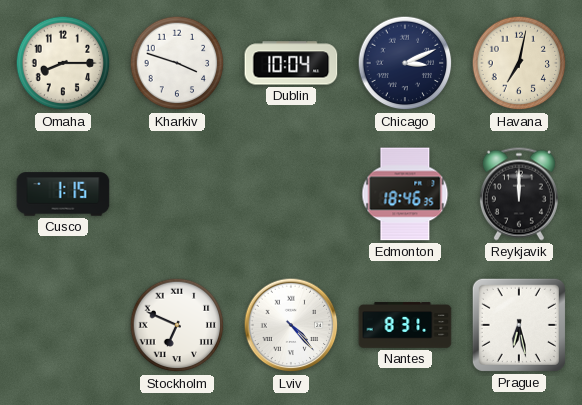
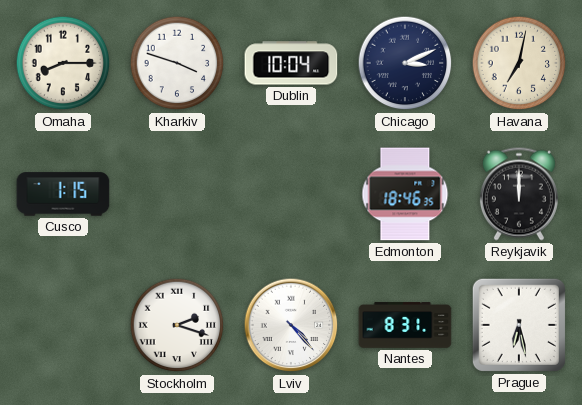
Stockholm: 6:49 -> 2:18 (177, 325)
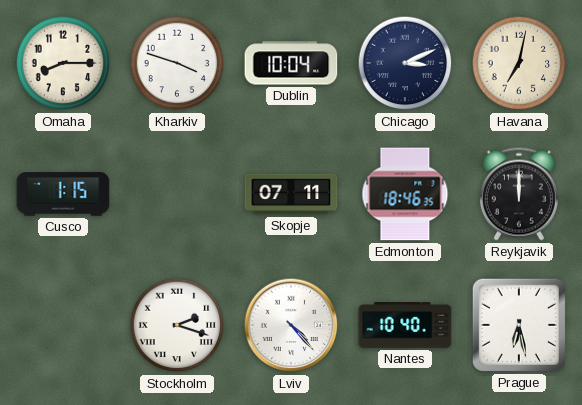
Skopje: none -> 07:11 (291, 194)
Nantes: 8:31 -> 10:40 (405, 325)
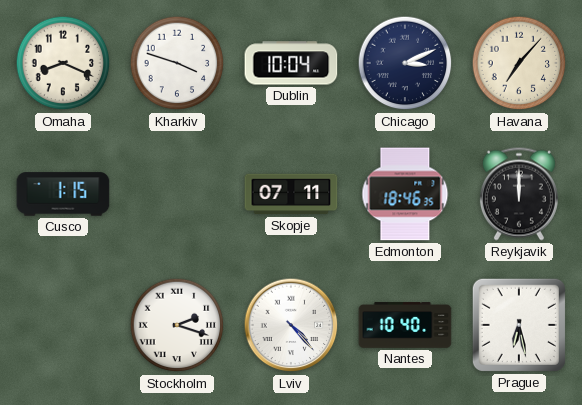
Omaha: 8:15 -> 8:19 (63, 63)
Havana: 7:02 -> 7:07 (519, 63)
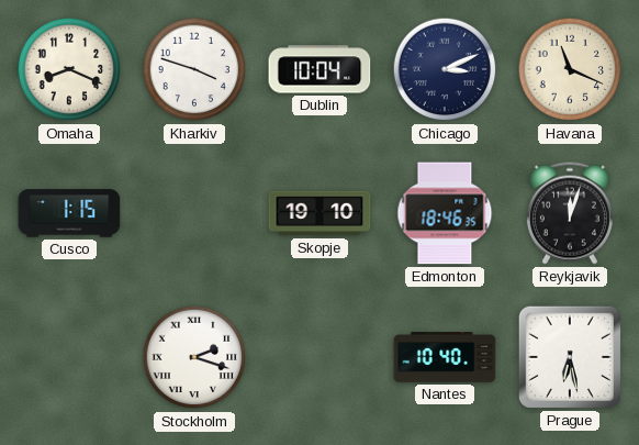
Havana: 7:07 -> 11:19 (570, 69)
Skopje: 07:11 -> 19:10 (319, 213)
Reykjavik: 12:00 -> 12:03 (570, 213)
Lviv: 4:23 -> none (291, 325)
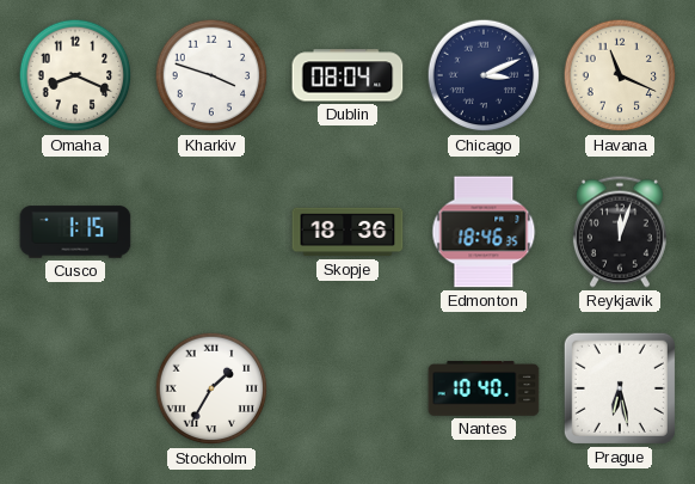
Dublin: 10:04 -> 08:04 (347, 75)
Skopje: 19:10 -> 18:36 (347, 232)
Stockholm: 2:18 -> 1:35 (211, 388)
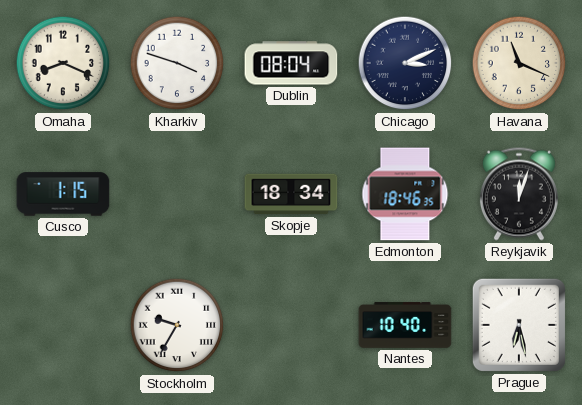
Skopje: 18:36 -> 18:34 (291, 194)
Stockholm: 1:35 -> 9:35 (177, 325)
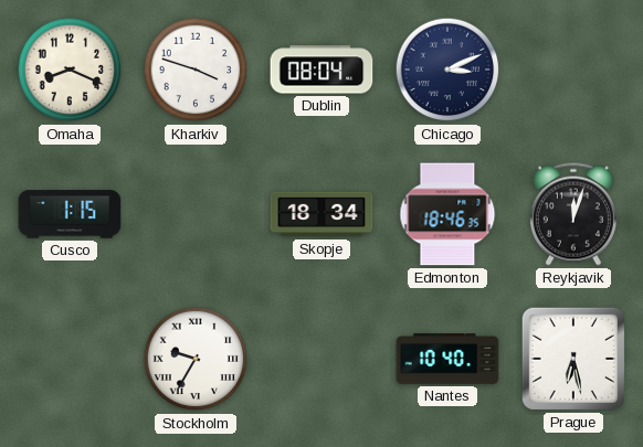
Havana: 11:19 -> none (519, 63)
